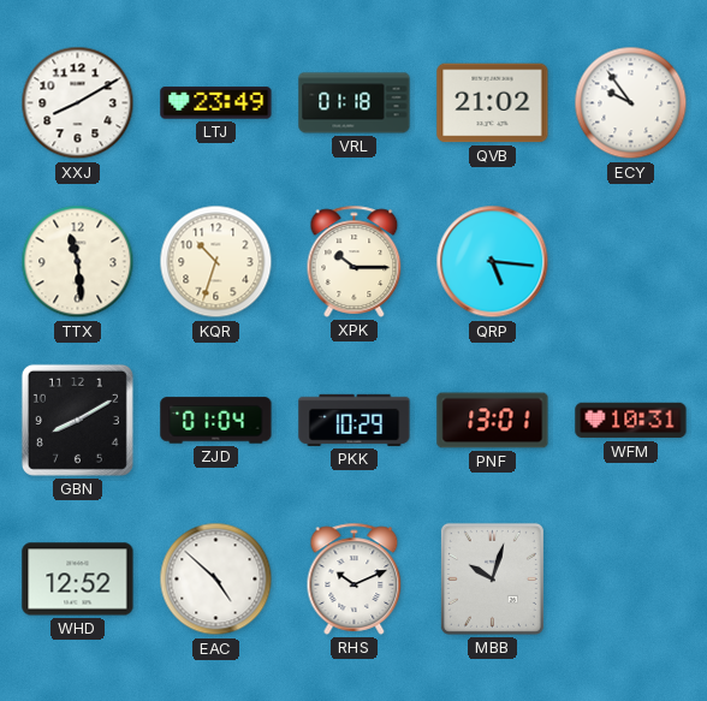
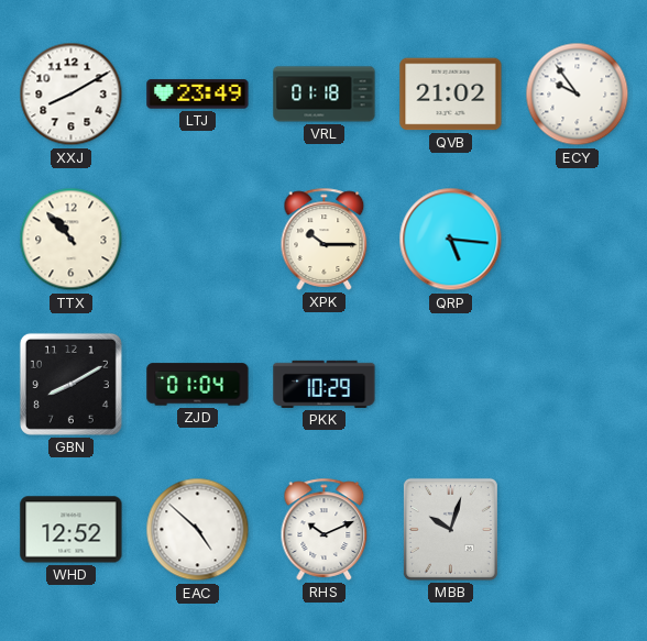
TTX: 11:29 -> 10:53 (72, 240)
KQR: 10:33 -> none (216, 262)
PNF: 13:01 -> none (493, 421)
WFM: 10:31 -> none (631, 421)
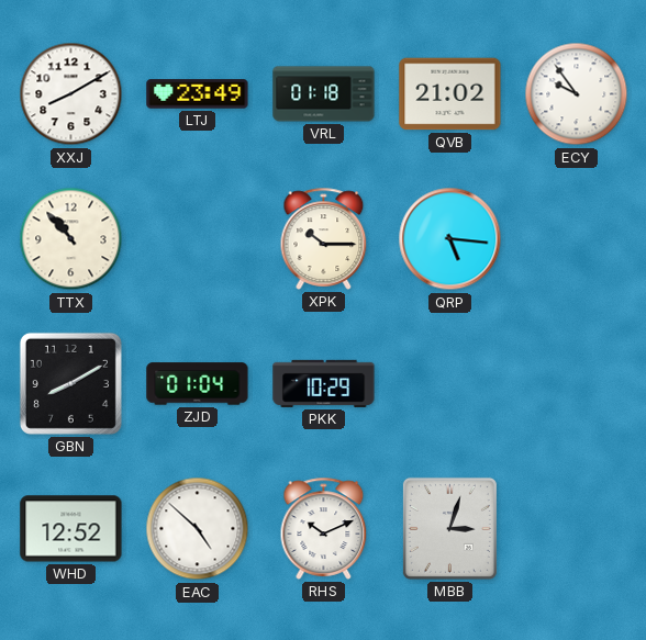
MBB: 10:03 -> 3:03 (449, 528)
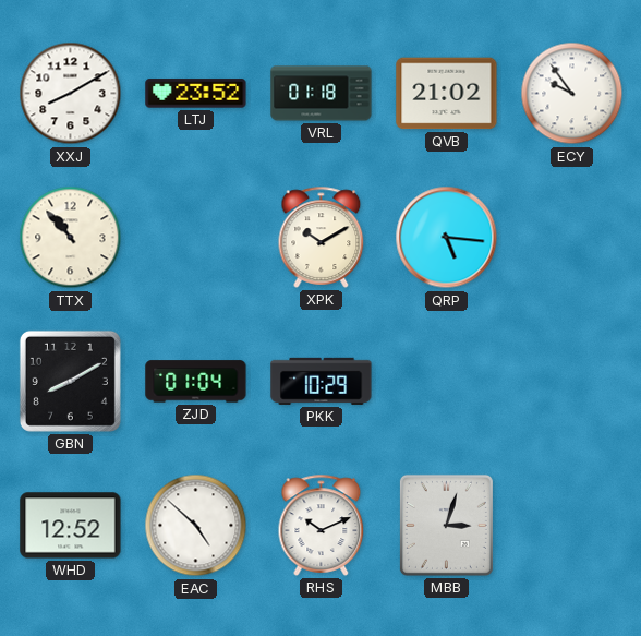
LTJ: 23:49 -> 23:52 (196, 94)
XPK: 10:15 -> 10:10 (322, 237)
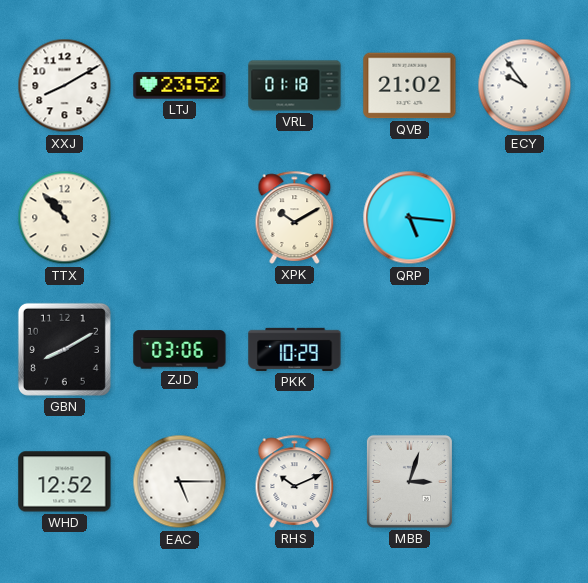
ZJD: 01:04 -> 03:06 (180, 350)
EAC: 4:52 -> 5:15 (180, 482)
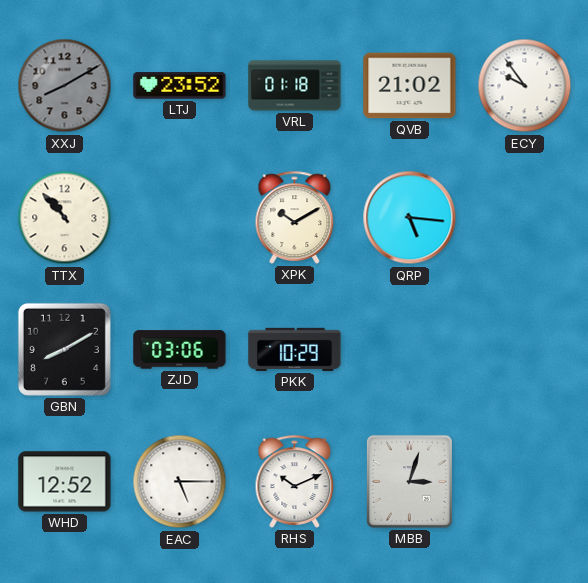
XXJ dial: white -> grey (65, 86)
